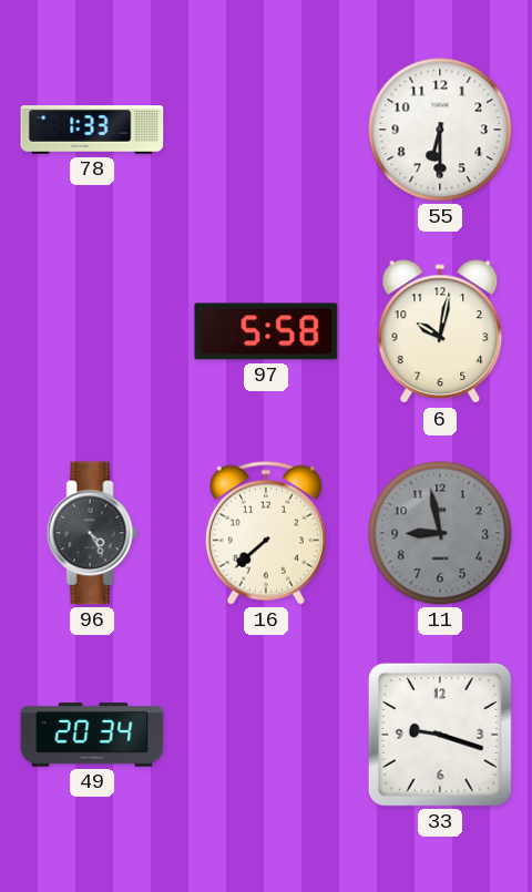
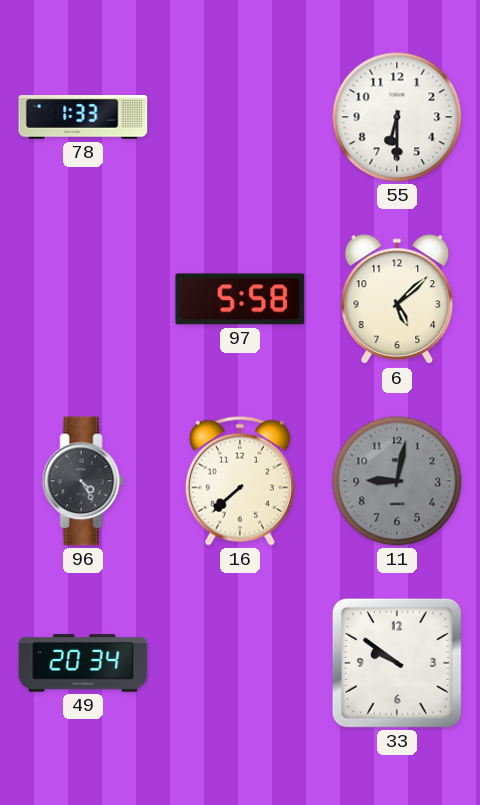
6: 10:02 -> 5:08 (397, 300)
11: 8:58 -> 9:02 (397, 481)
33: 9:18 -> 9:51 (397, 663)
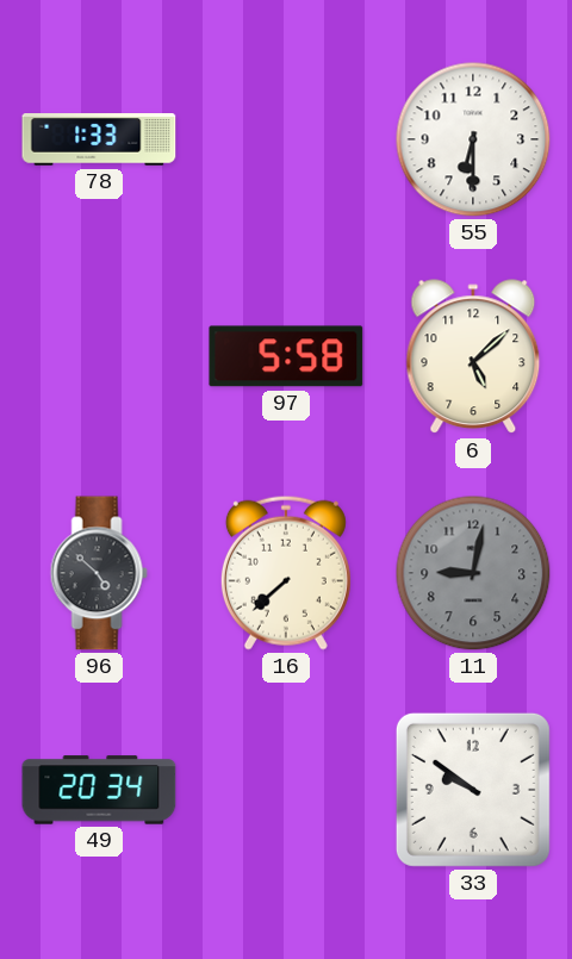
96: 4:25 -> 4:52 (99, 573)
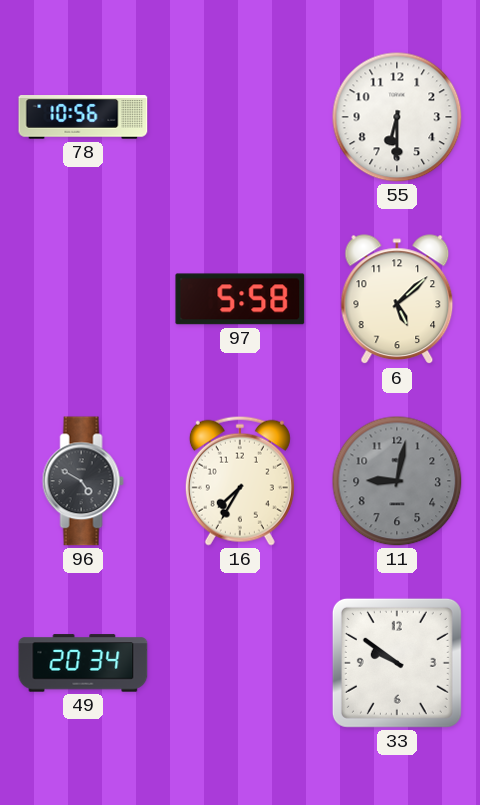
78: 1:33 -> 10:56 (83, 118)
96: 4:52 -> 4:50 (83, 481)
16: 7:38 -> 7:35 (240, 481)
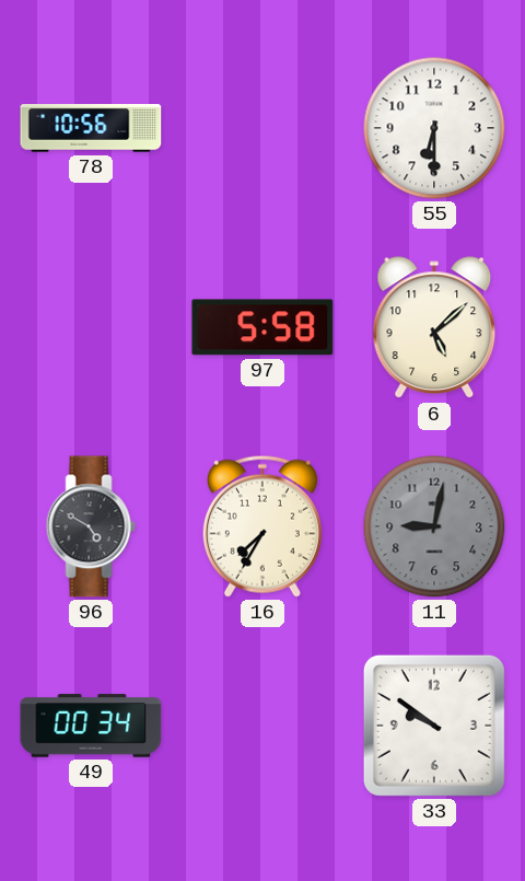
49: 20:34 -> 00:34 (91, 726)
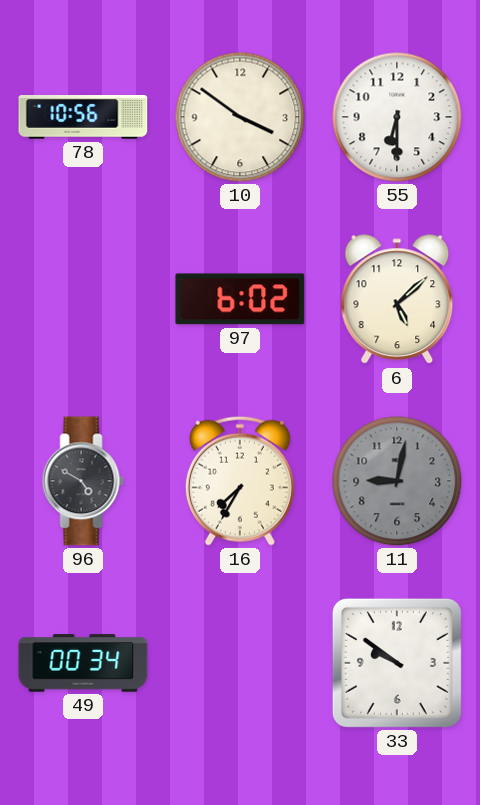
10: none -> 3:51 (240, 117)
97: 5:58 -> 6:02 (240, 299)
